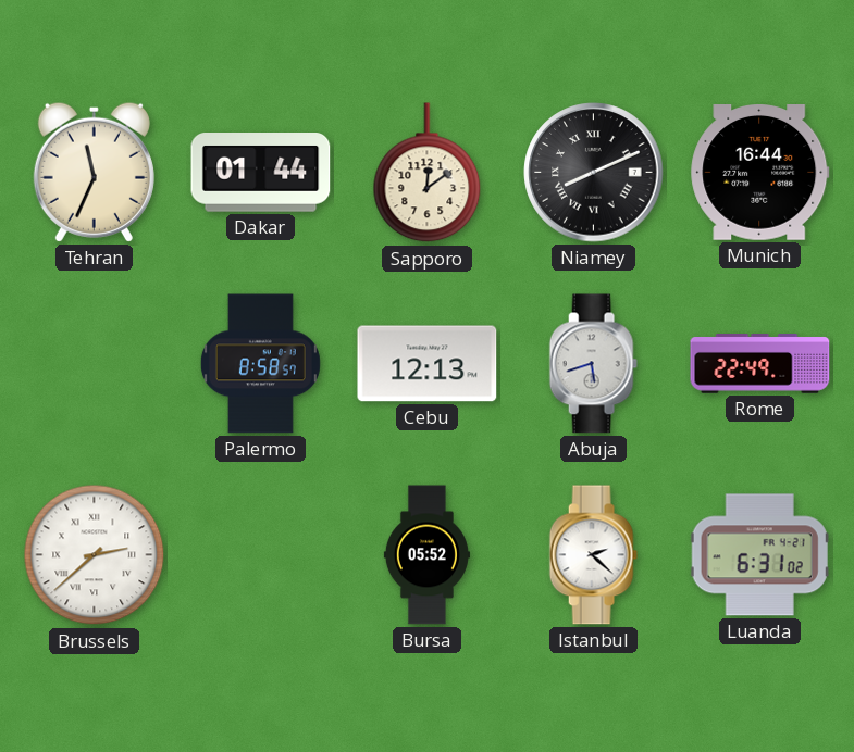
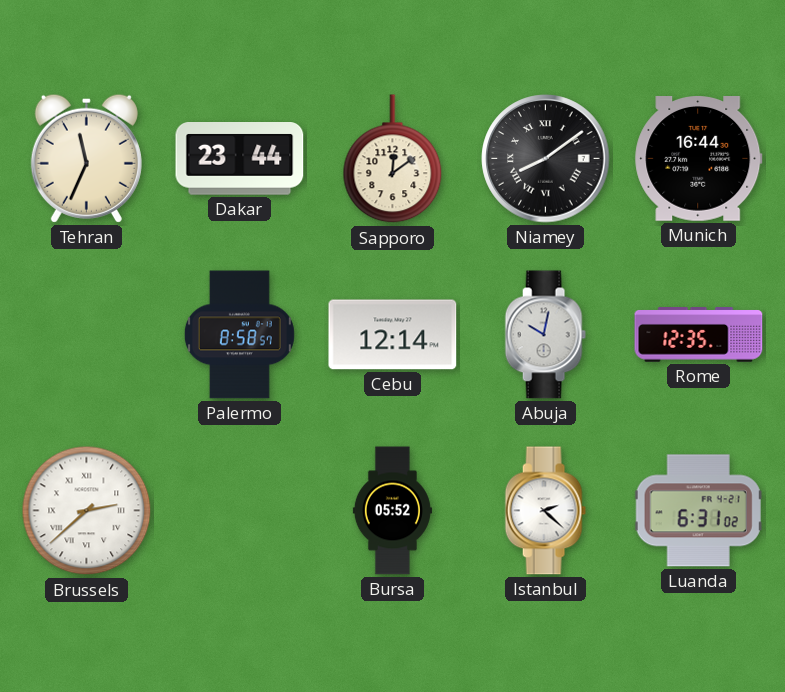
Dakar: 01:44 -> 23:44 (240, 159)
Niamey: 8:11 -> 8:09 (546, 159)
Cebu: 12:13 -> 12:14 (393, 335)
Abuja: 5:42 -> 10:02 (545, 335)
Rome: 22:49 -> 12:35 (699, 335)
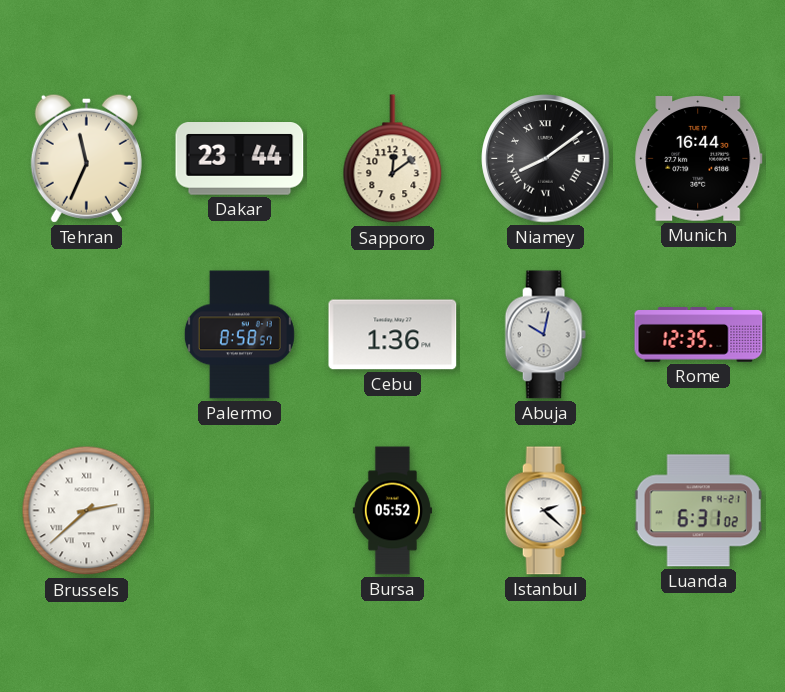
Cebu: 12:14 -> 1:36 (393, 335)
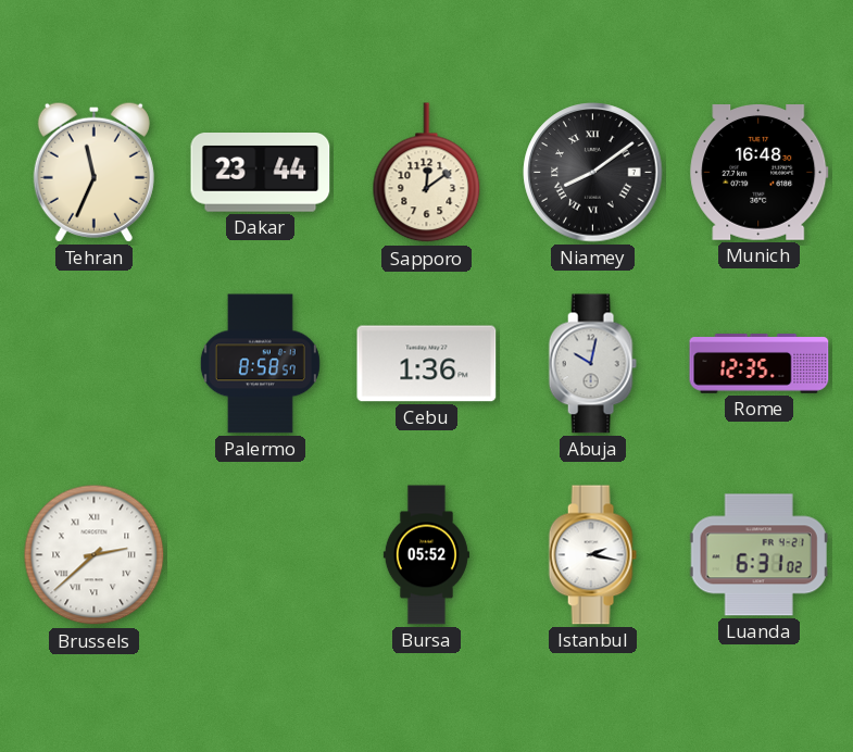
Munich: 16:44 -> 16:48 (760, 173)
Istanbul: 2:22 -> 2:17 (592, 555)
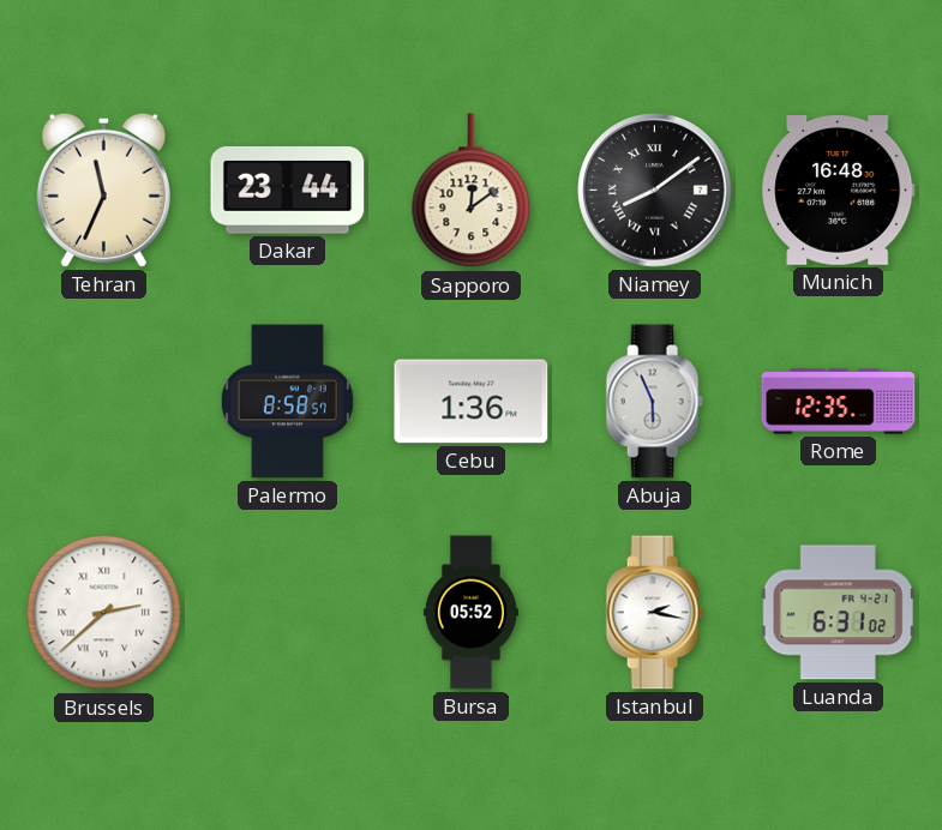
Abuja: 10:02 -> 5:56 (654, 402)
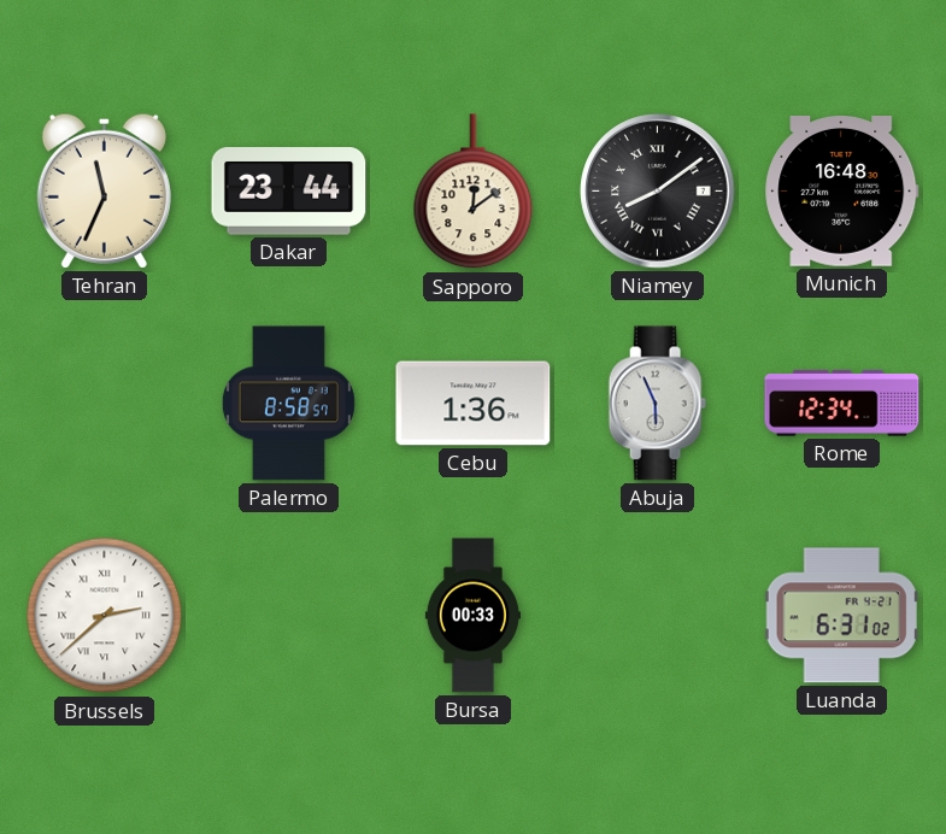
Rome: 12:35 -> 12:34 (842, 404)
Bursa: 05:52 -> 00:33 (472, 616)
Istanbul: 2:17 -> none (654, 613)
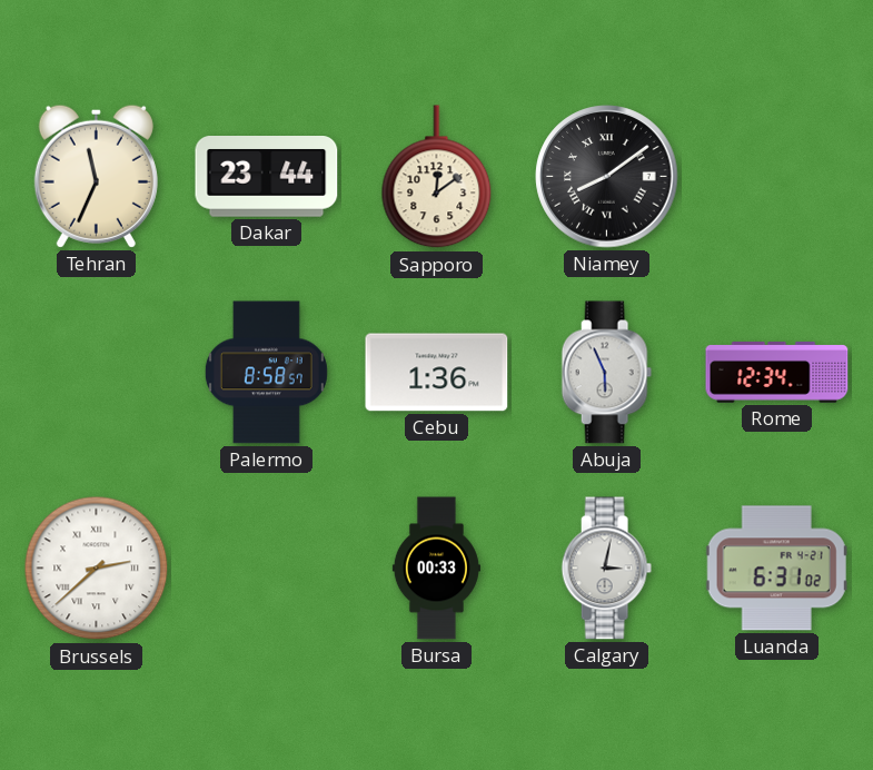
Munich: 16:48 -> none (842, 192)
Calgary: none -> 3:02 (606, 569)
